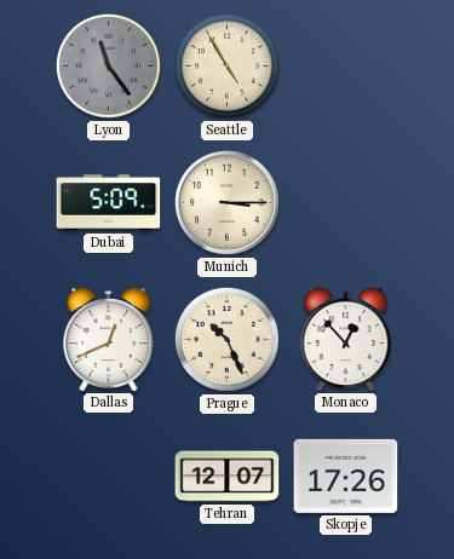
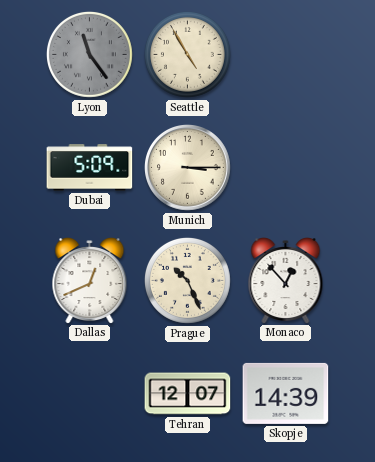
Skopje: 17:26 -> 14:39 (286, 393)
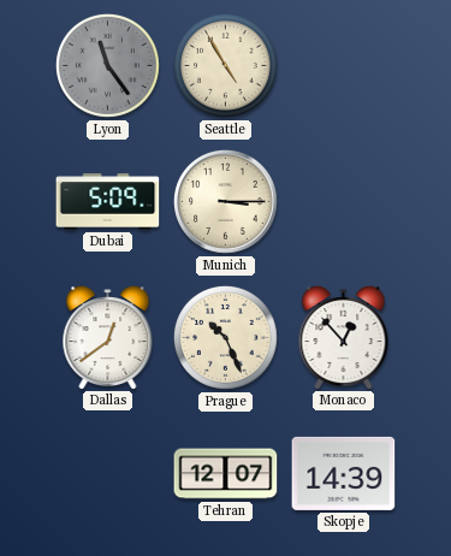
Dallas: 12:41 -> 12:39 (108, 337)
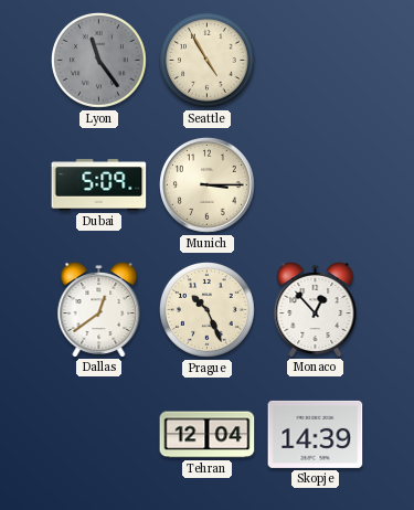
Tehran: 12:07 -> 12:04 (208, 435)
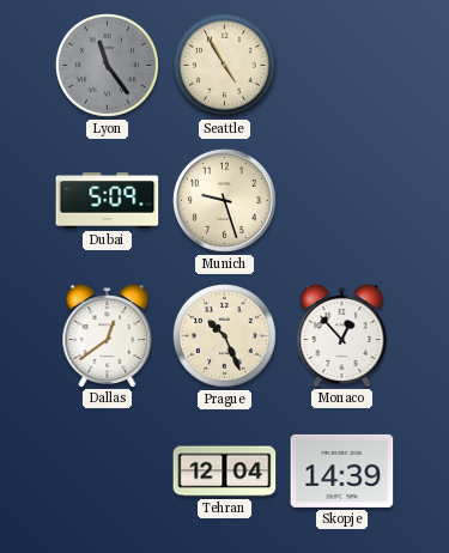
Munich: 3:15 -> 9:27 (225, 201)
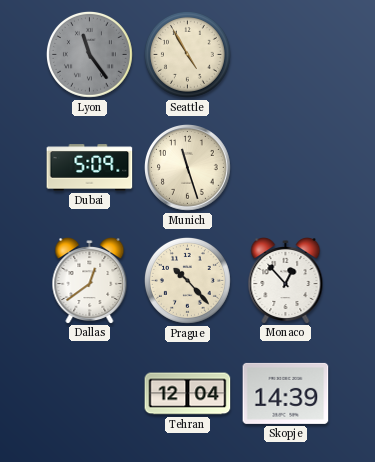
Munich: 9:27 -> 11:27 (188, 168)
Prague: 10:26 -> 10:23 (187, 280)
